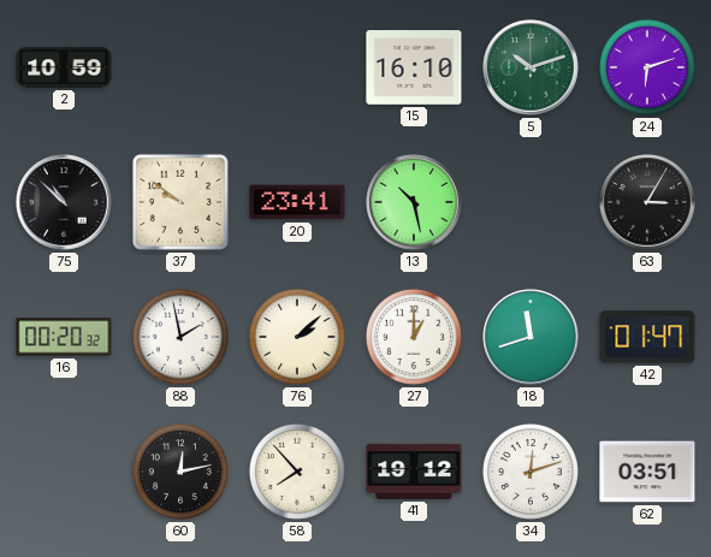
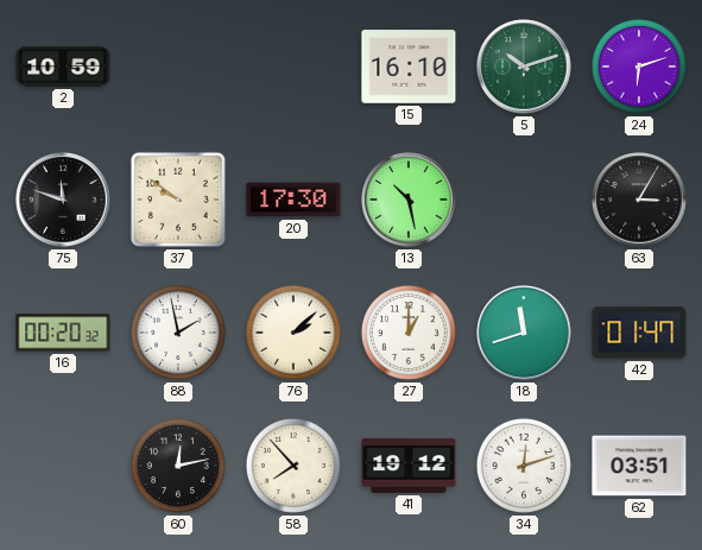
75: 10:52 -> 11:48 (63, 200)
20: 23:41 -> 17:30 (293, 200)
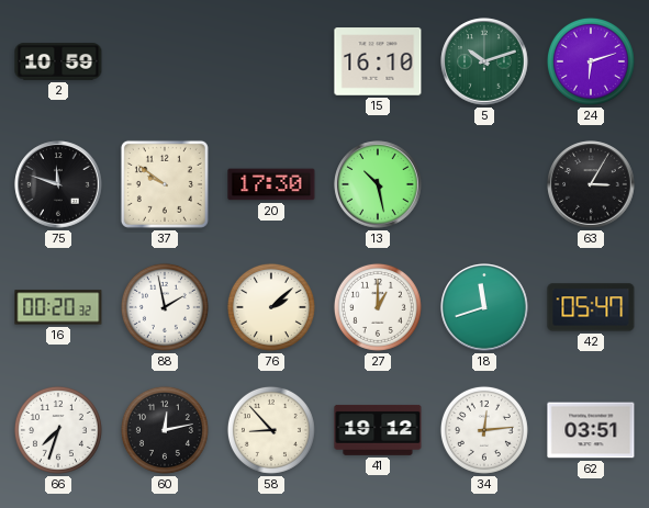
42: 01:47 -> 05:47 (591, 307)
66: none -> 7:33 (58, 430)
58: 7:53 -> 8:53 (271, 430)
34: 12:12 -> 12:14 (484, 430)
